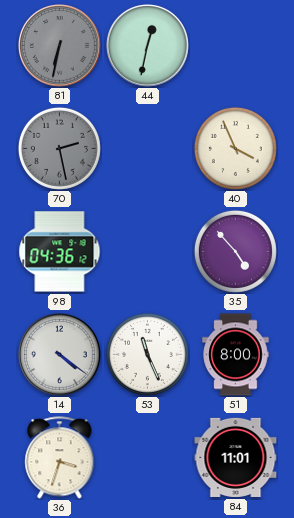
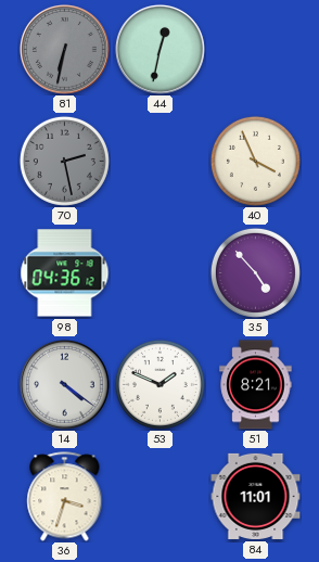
53: 11:26 -> 1:49 (159, 384)
51: 8:00 -> 8:21 (256, 385)
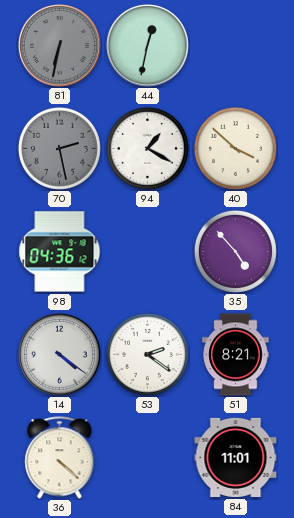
94: none -> 1:20 (147, 148)
40: 3:56 -> 3:52 (235, 148)
53: 1:49 -> 2:21 (147, 354)
36: 3:33 -> 4:22 (60, 458)
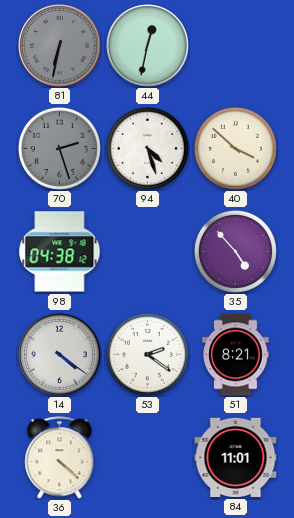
70: 2:28 -> 2:27 (59, 148)
94: 1:20 -> 4:27 (147, 148)
98: 04:36 -> 04:38 (60, 252)
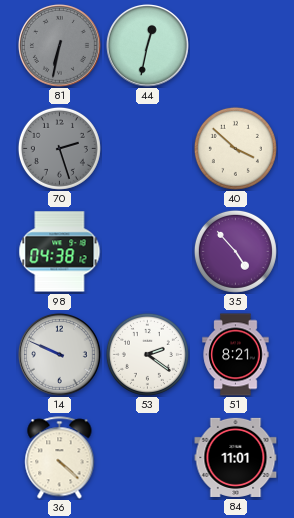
94: 4:27 -> none (147, 148)
14: 4:21 -> 9:49 (60, 355)
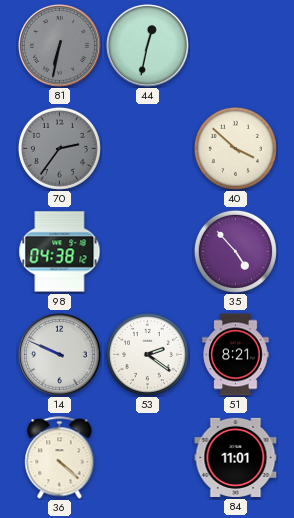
70: 2:27 -> 2:36 (59, 148)
